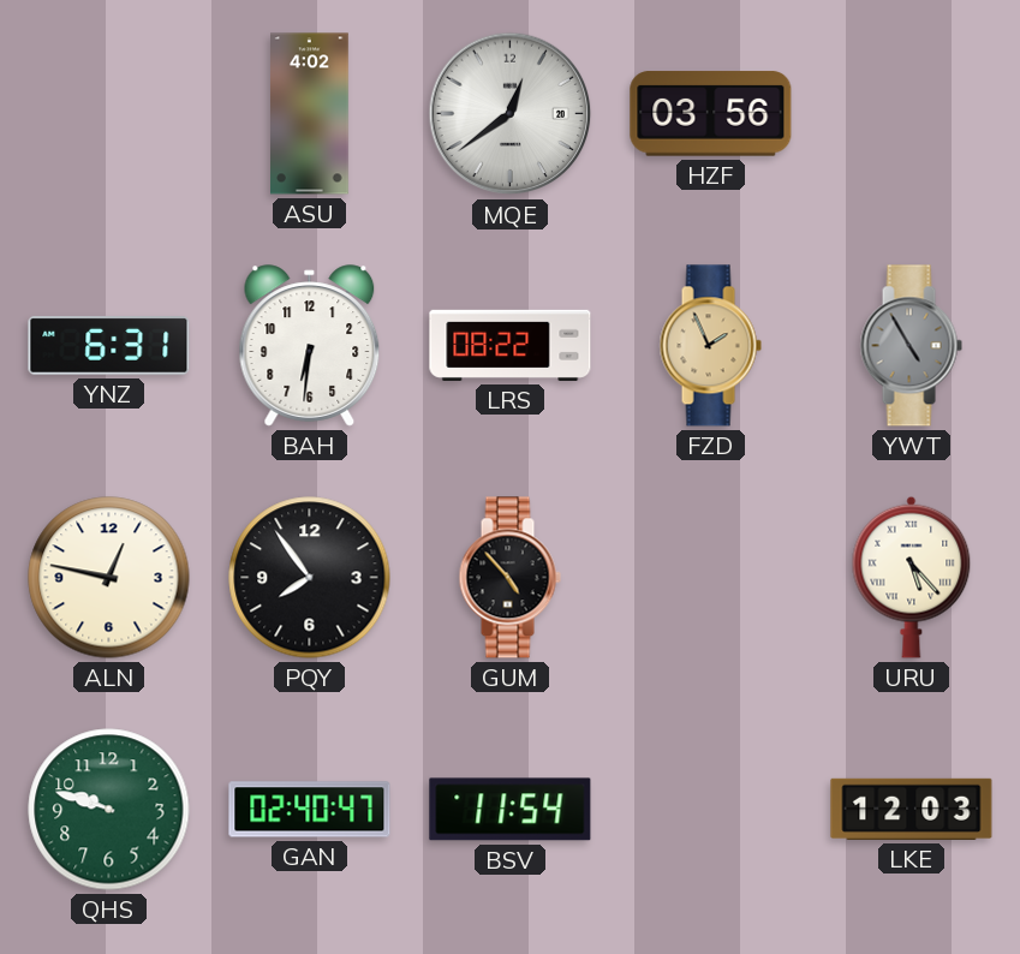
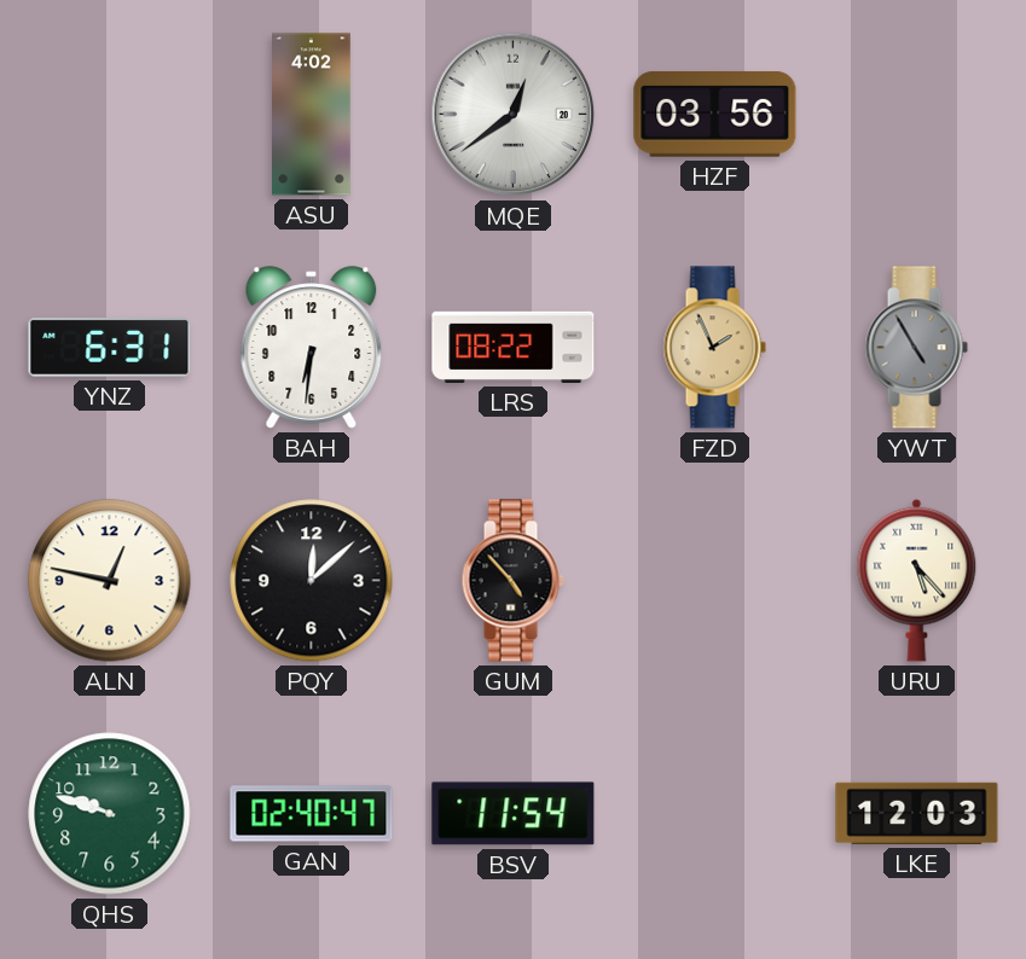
PQY: 7:54 -> 12:08 (312, 581)
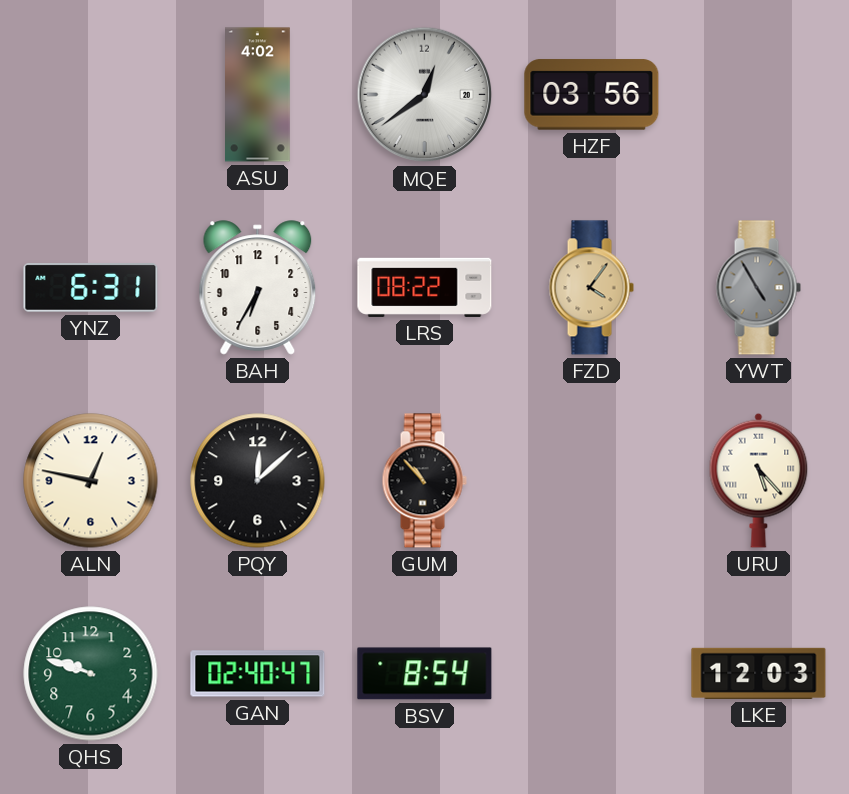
BAH: 6:31 -> 6:35 (258, 288)
FZD: 1:56 -> 4:06 (591, 288)
GUM: 4:53 -> 10:53 (424, 481)
BSV: 11:54 -> 8:54 (425, 674)
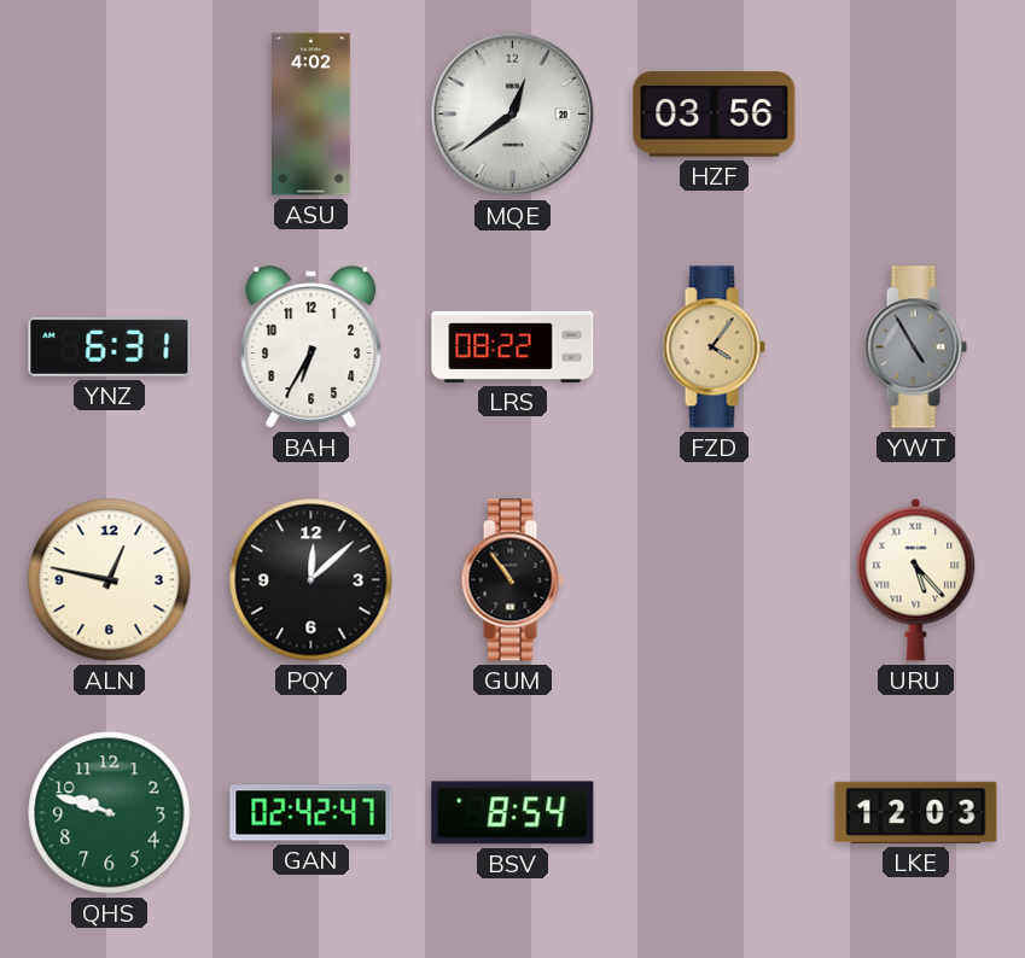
GUM: 10:53 -> 10:54 (512, 580)
GAN: 02:40 -> 02:42 (311, 813)
